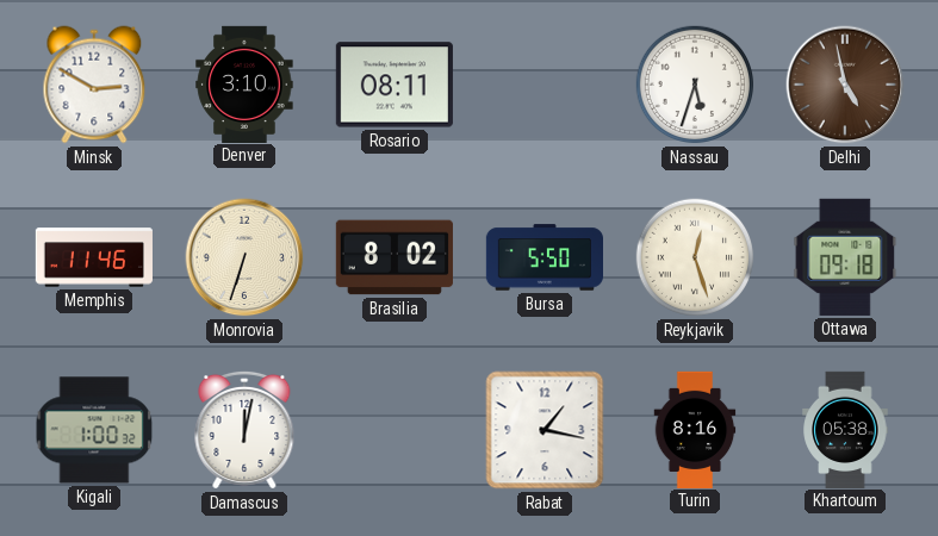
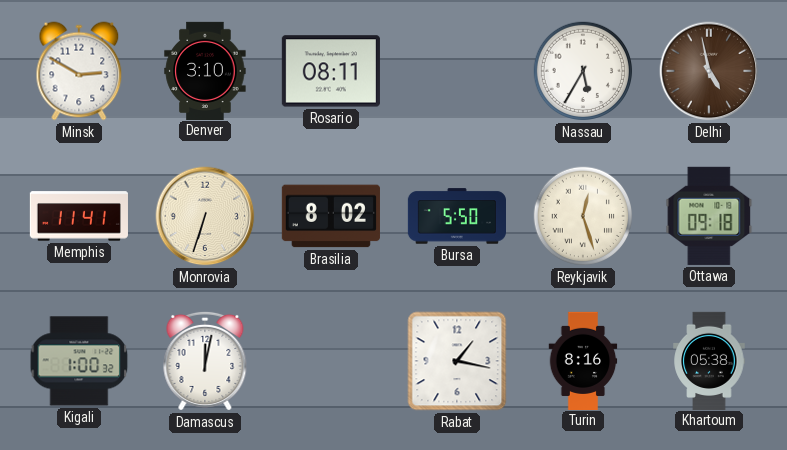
Nassau: 5:33 -> 5:35 (583, 71)
Memphis: 11:46 -> 11:41 (79, 216)
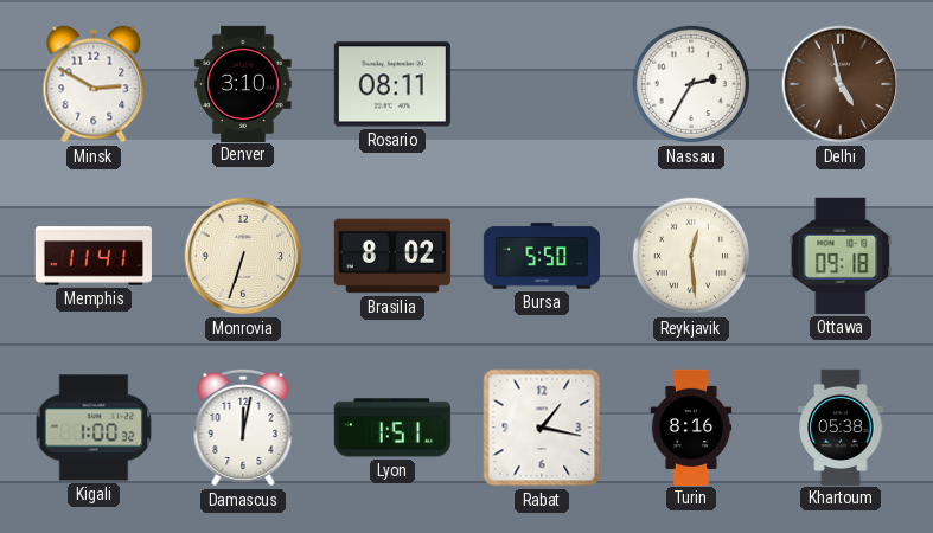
Nassau: 5:35 -> 2:35 (691, 84)
Reykjavik: 12:27 -> 12:29 (691, 256)
Lyon: none -> 1:51 (392, 428)
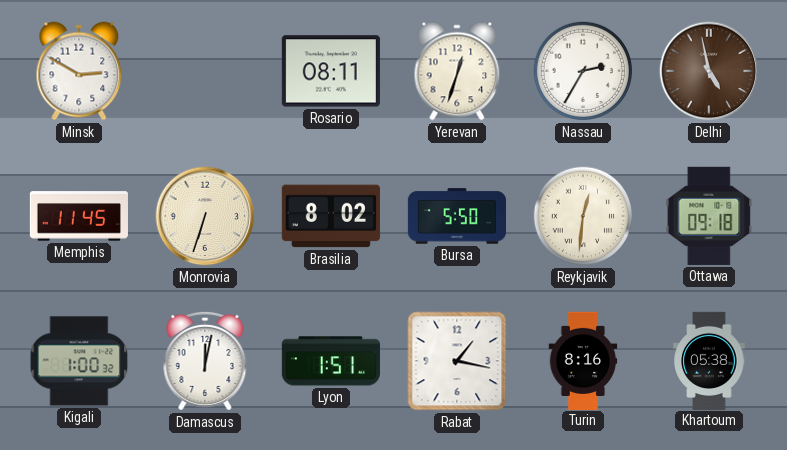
Denver: 3:10 -> none (243, 83)
Yerevan: none -> 12:33 (457, 71)
Memphis: 11:41 -> 11:45 (79, 216)
Reykjavik: 12:29 -> 12:31 (583, 216)
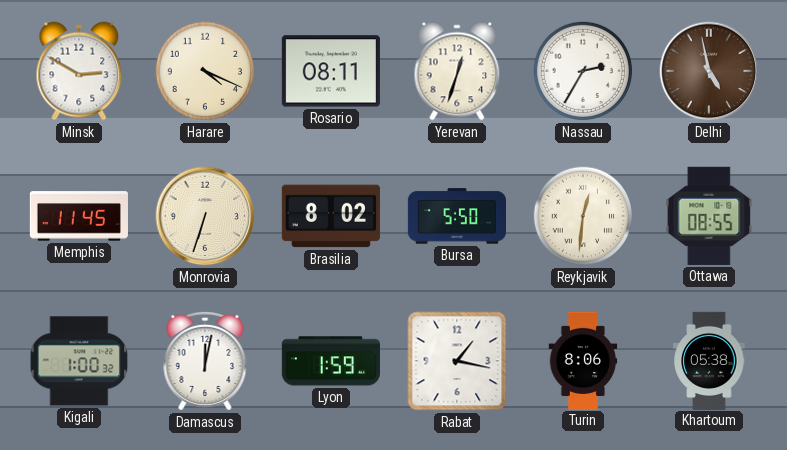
Harare: none -> 4:19 (205, 71)
Ottawa: 09:18 -> 08:55 (709, 216)
Lyon: 1:51 -> 1:59 (331, 361)
Turin: 8:16 -> 8:06 (583, 360)
